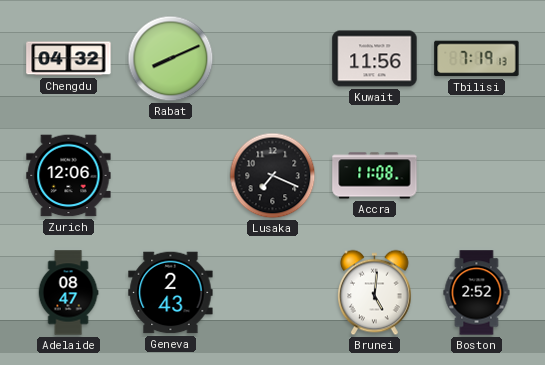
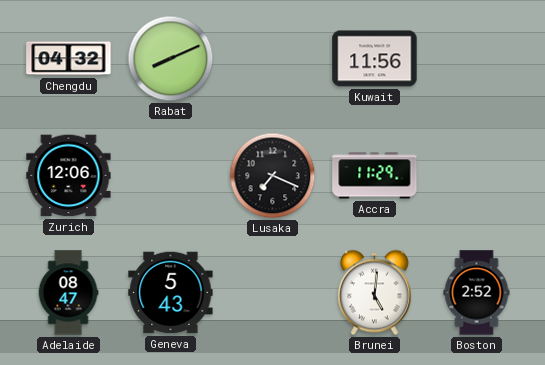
Tbilisi: 7:19 -> none (477, 59)
Accra: 11:08 -> 11:29 (375, 176)
Geneva: 2:43 -> 5:43 (171, 293)
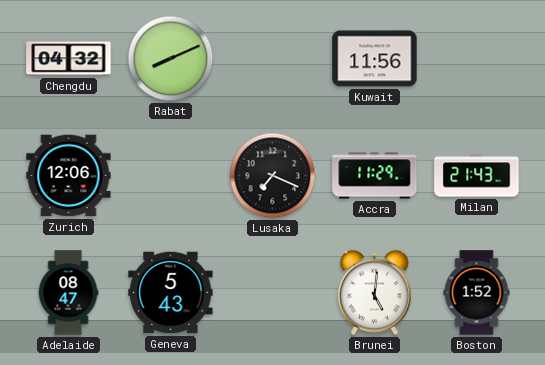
Milan: none -> 21:43 (477, 176)
Boston: 2:52 -> 1:52 (477, 293)
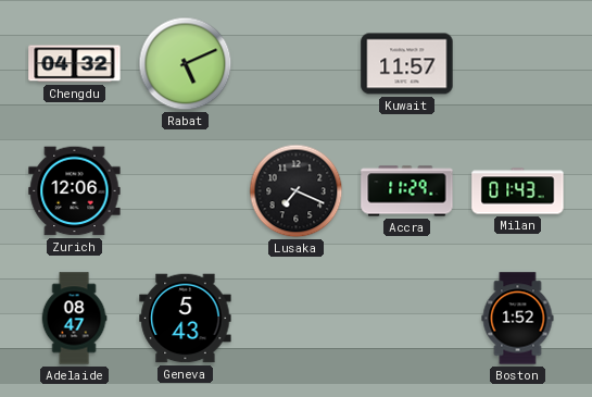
Rabat: 8:11 -> 5:11 (186, 64)
Kuwait: 11:56 -> 11:57 (407, 64)
Milan: 21:43 -> 01:43 (518, 191)
Brunei: 5:01 -> none (375, 293)
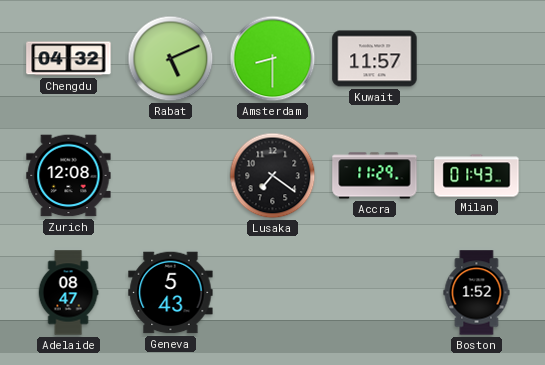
Amsterdam: none -> 8:30 (273, 59)
Zurich: 12:06 -> 12:08 (69, 176)
Lusaka: 7:19 -> 7:21 (273, 176)
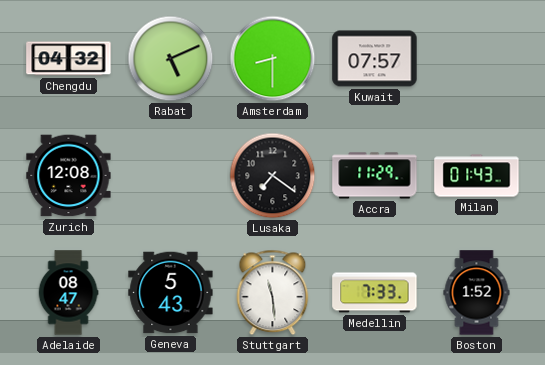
Kuwait: 11:57 -> 07:57 (375, 59)
Stuttgart: none -> 11:29 (273, 293)
Medellin: none -> 7:33 (375, 293)
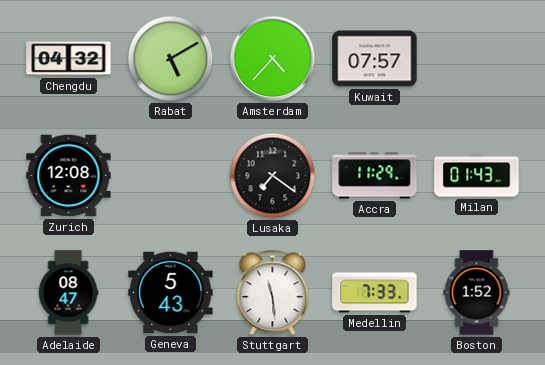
Rabat: 5:11 -> 5:10 (171, 59)
Amsterdam: 8:30 -> 4:37 (273, 59)
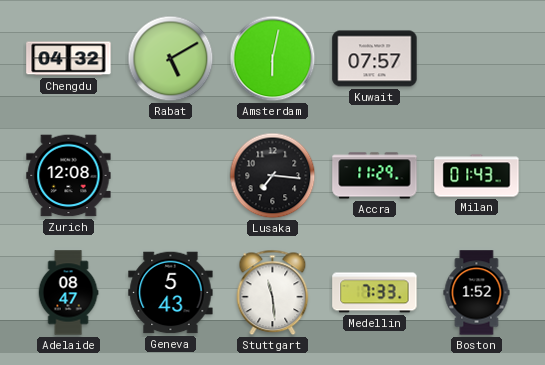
Amsterdam: 4:37 -> 6:02 (273, 59)
Lusaka: 7:21 -> 7:16 (273, 176)
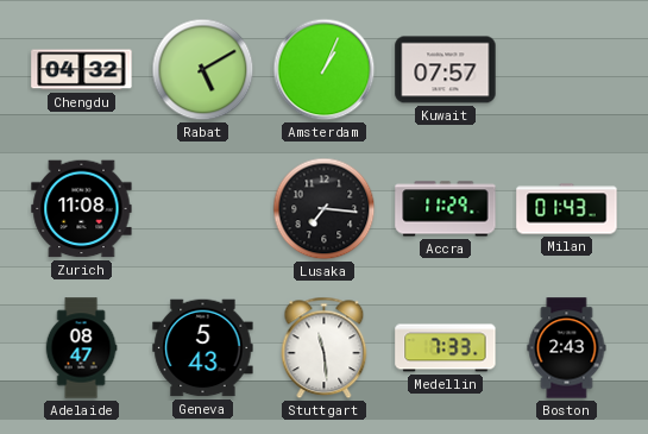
Amsterdam: 6:02 -> 1:04 (325, 70)
Zurich: 12:08 -> 11:08 (82, 209)
Boston: 1:52 -> 2:43 (567, 348)
